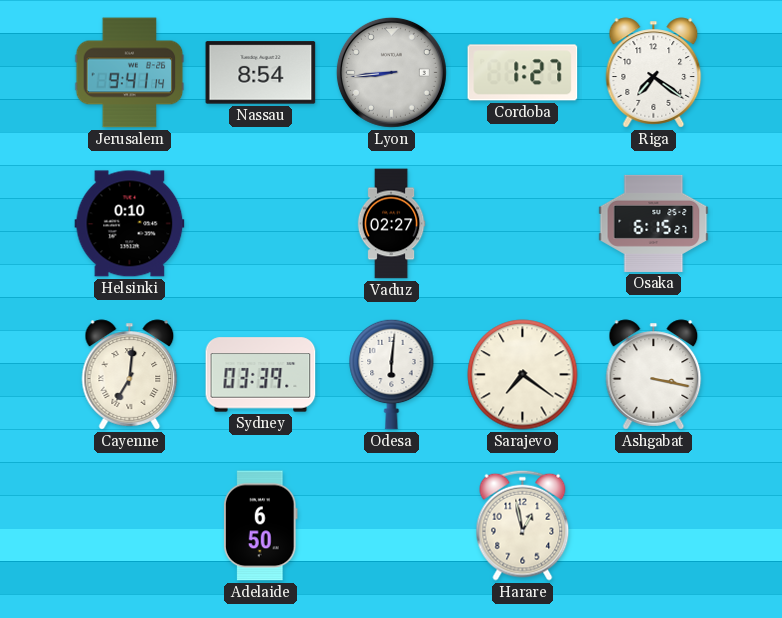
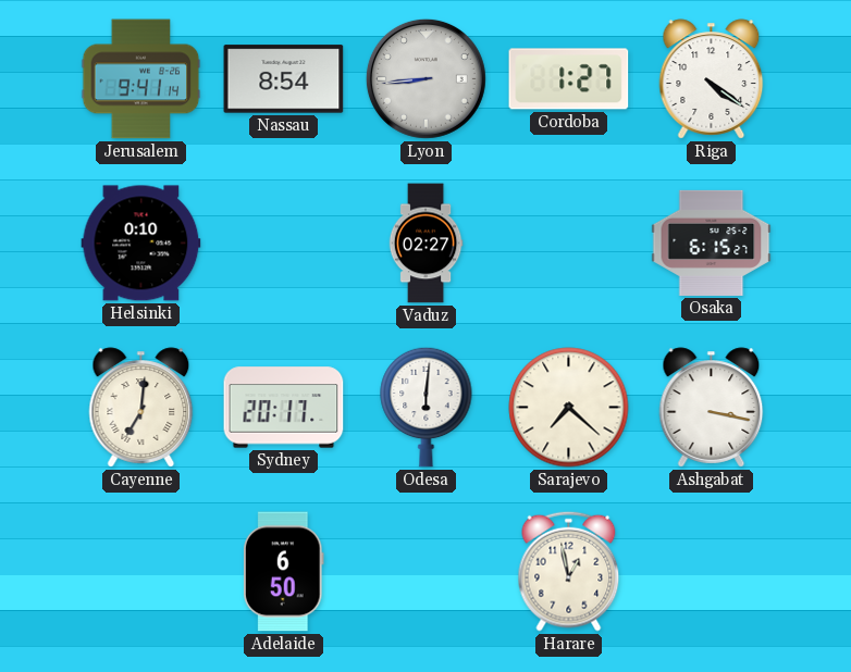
Riga: 7:21 -> 4:21 (712, 79)
Sydney: 03:39 -> 20:17 (284, 408)
Sarajevo: 7:21 -> 7:22 (569, 408)
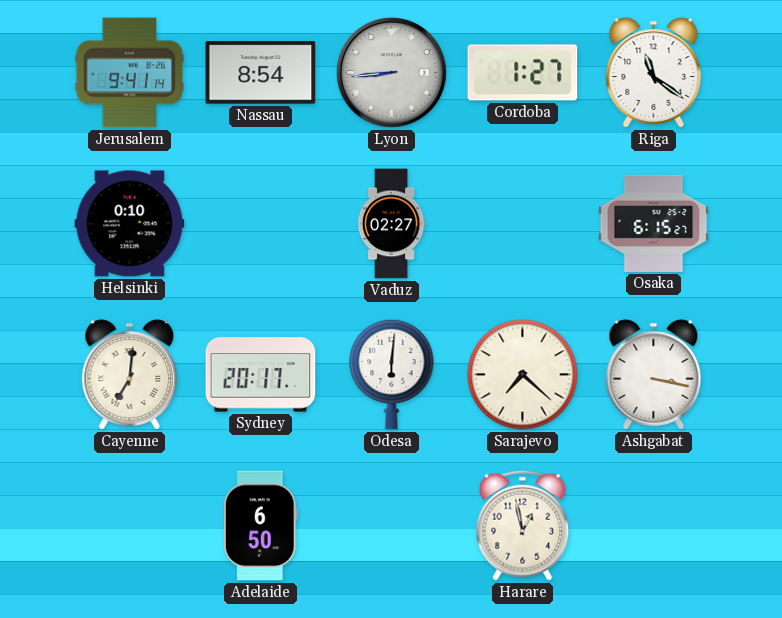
Riga: 4:21 -> 11:21 (654, 73)
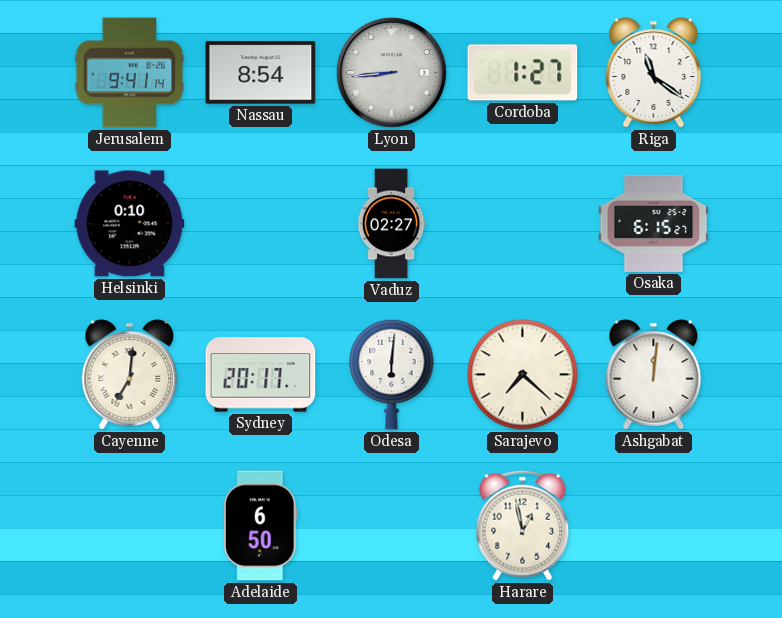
Ashgabat: 3:17 -> 12:01 (654, 375)
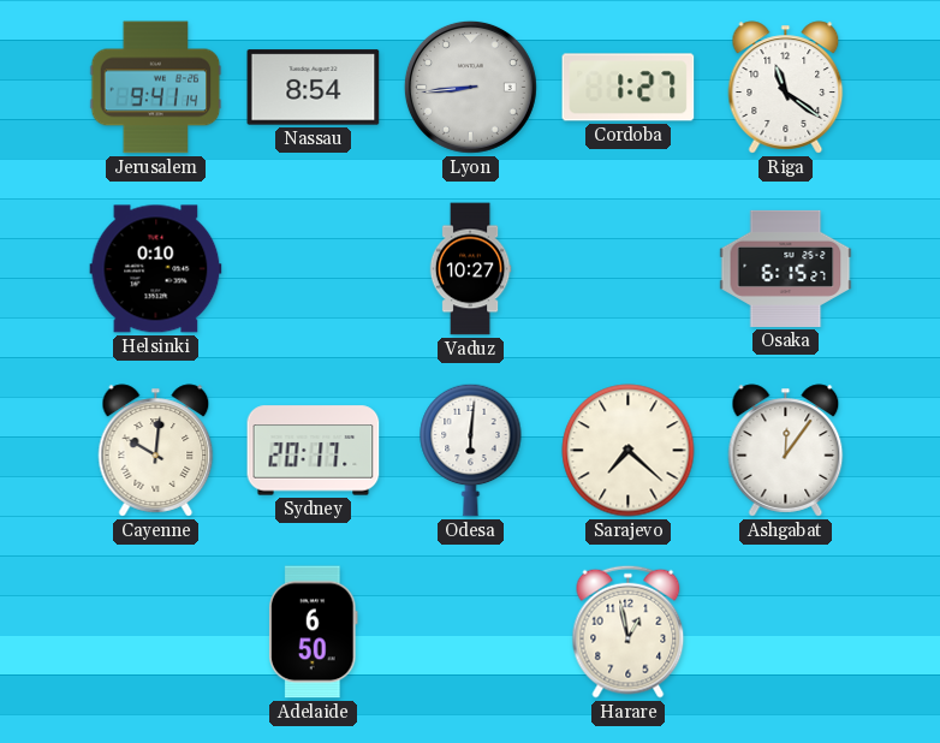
Vaduz: 02:27 -> 10:27 (470, 269)
Cayenne: 7:01 -> 10:01 (156, 451)
Ashgabat: 12:01 -> 12:06 (786, 451)
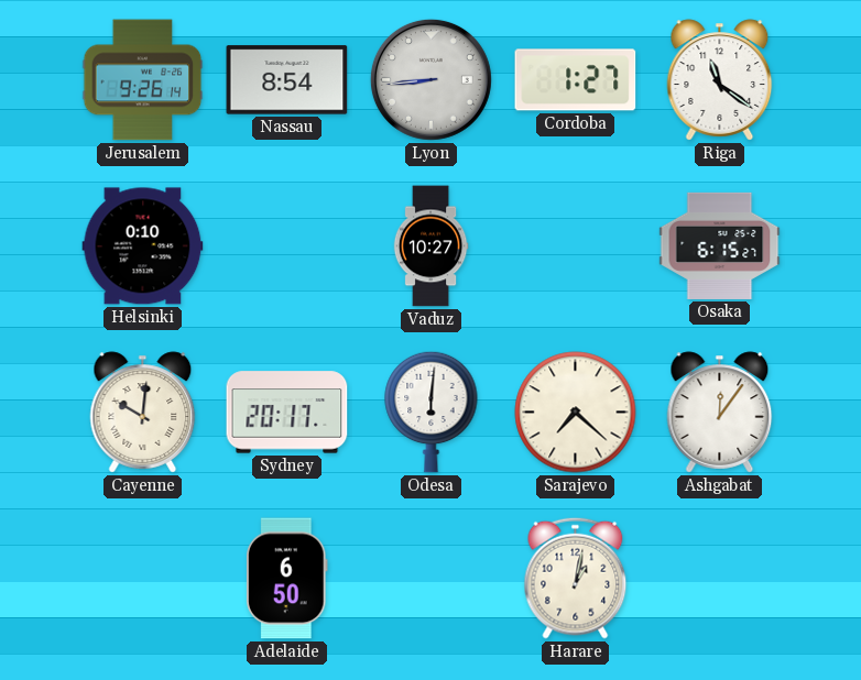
Jerusalem: 9:41 -> 9:26 (143, 80)
Harare: 12:58 -> 1:02 (576, 578)
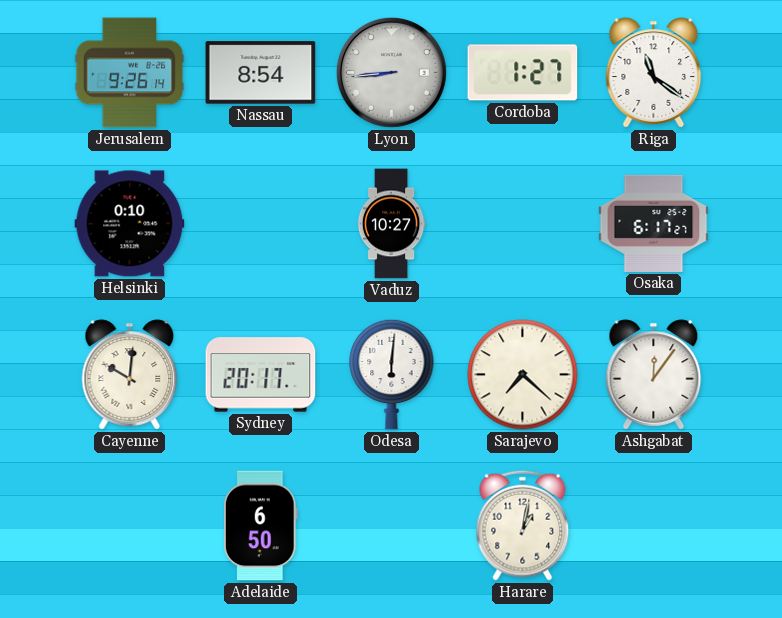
Osaka: 6:15 -> 6:17 (654, 223)
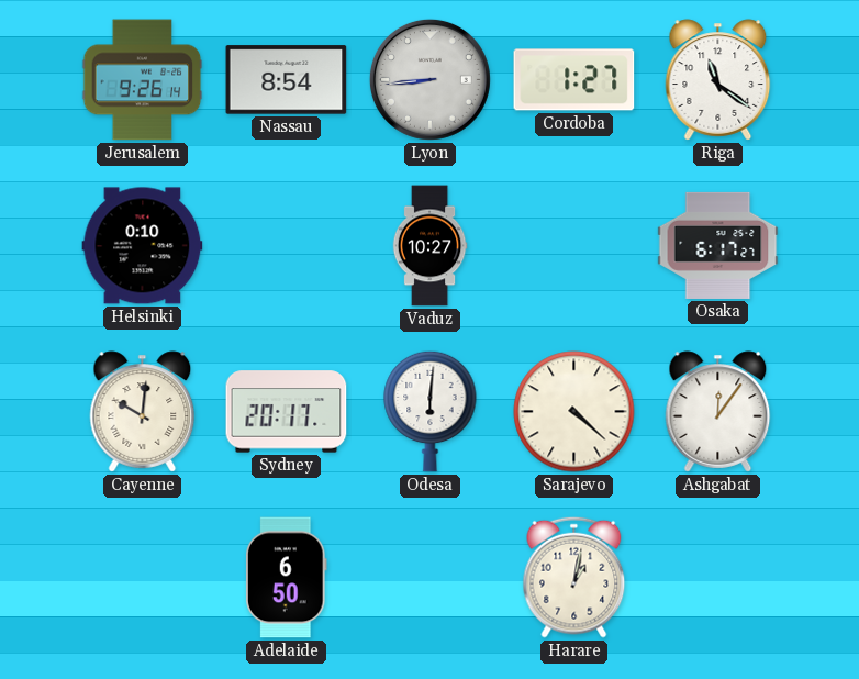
Sarajevo: 7:22 -> 4:22 (574, 412)
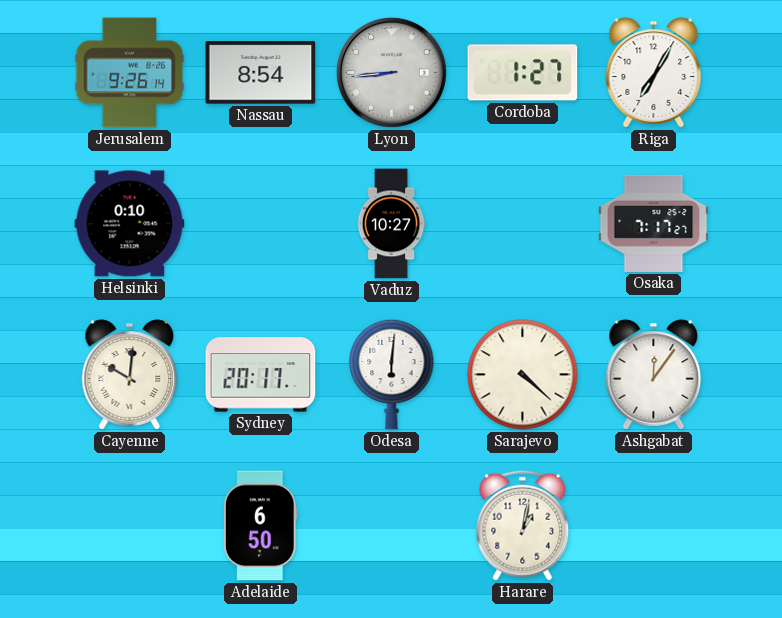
Riga: 11:21 -> 7:05 (654, 73)
Osaka: 6:17 -> 7:17 (654, 223)
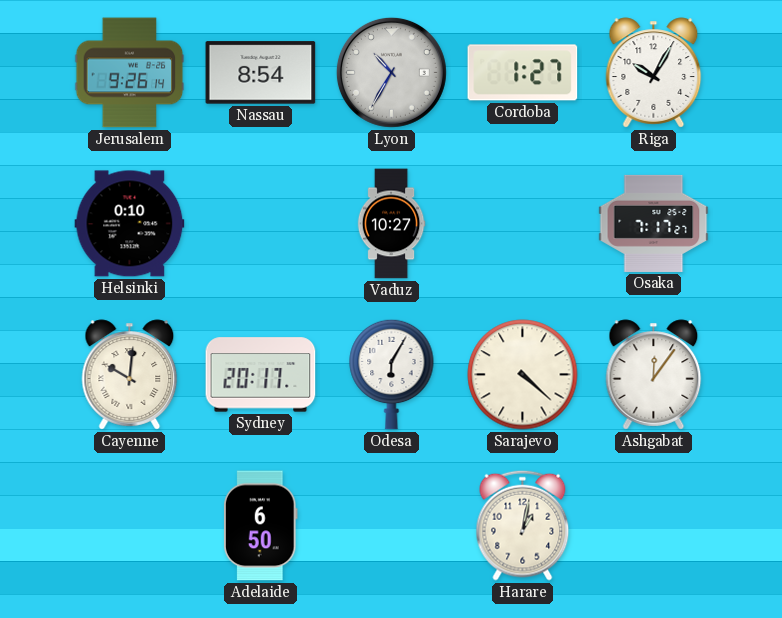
Lyon: 8:44 -> 10:35 (391, 72)
Riga: 7:05 -> 10:05 (654, 73)
Odesa: 6:01 -> 6:05 (392, 374)
